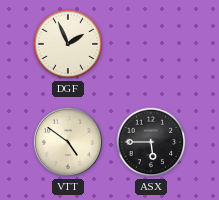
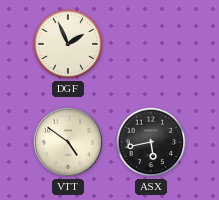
ASX: 5:45 -> 5:43 (151, 142)
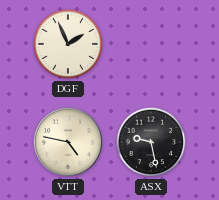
VTT: 4:51 -> 4:47 (68, 142)
ASX: 5:43 -> 9:28 (151, 142)
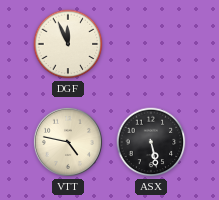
DGF: 1:56 -> 11:56 (68, 44)
ASX: 9:28 -> 5:28 (151, 142)
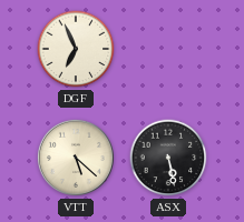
DGF: 11:56 -> 6:56 (76, 49)
VTT: 4:47 -> 5:22 (76, 158)
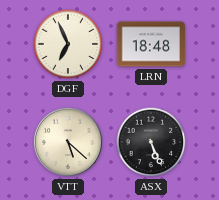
LRN: none -> 18:48 (151, 44)
ASX: 5:28 -> 5:26 (151, 142)
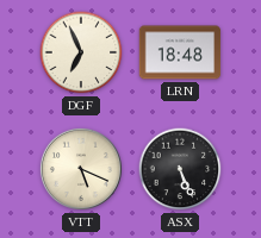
VTT: 5:22 -> 5:19 (81, 169)
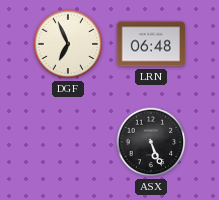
LRN: 18:48 -> 06:48 (151, 44)
VTT: 5:19 -> none (81, 169)
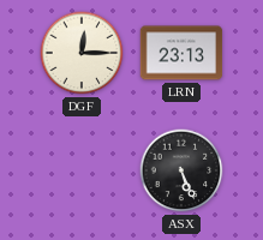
DGF: 6:56 -> 12:15 (82, 53)
LRN: 06:48 -> 23:13 (181, 53)
